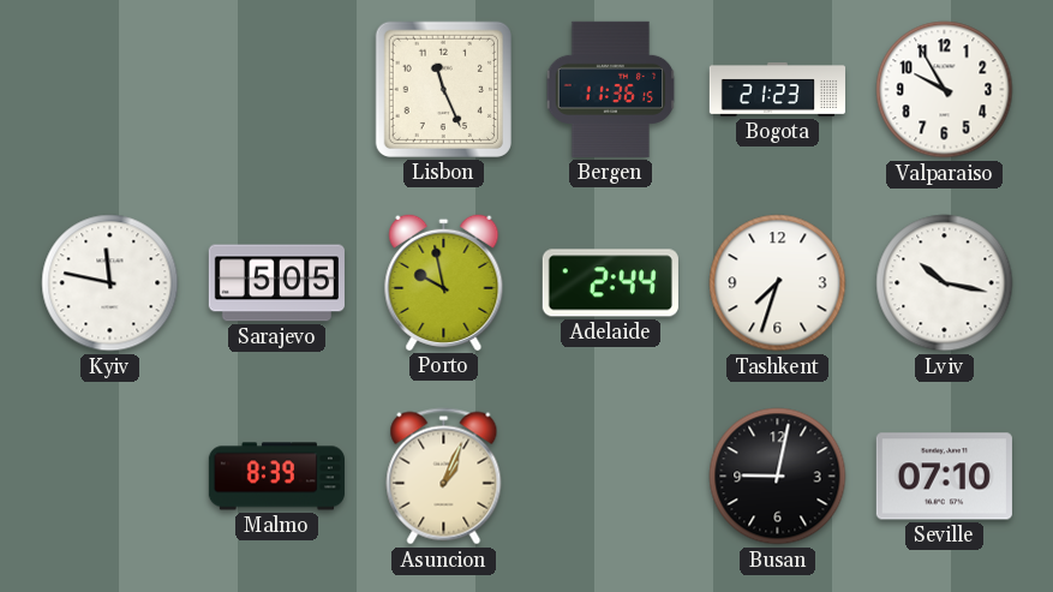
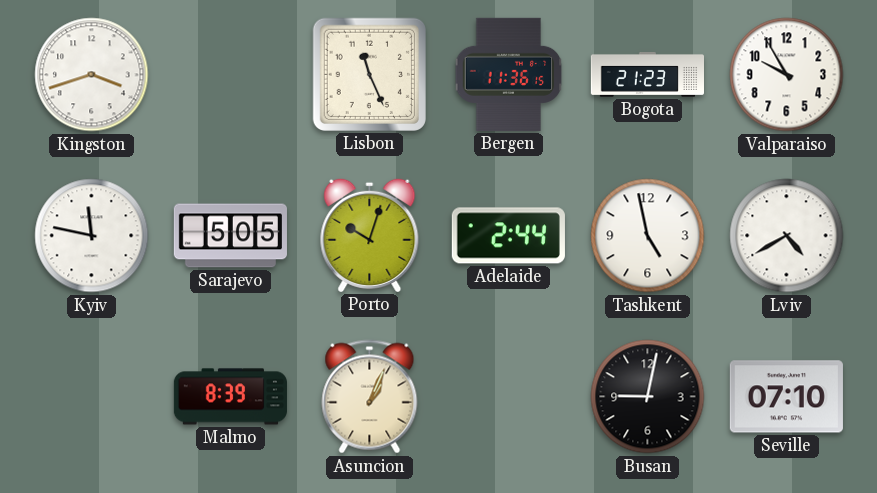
Kingston: none -> 3:42 (92, 75)
Porto: 9:58 -> 10:03 (370, 235)
Tashkent: 7:33 -> 4:58 (648, 236)
Lviv: 10:17 -> 4:40 (787, 236)
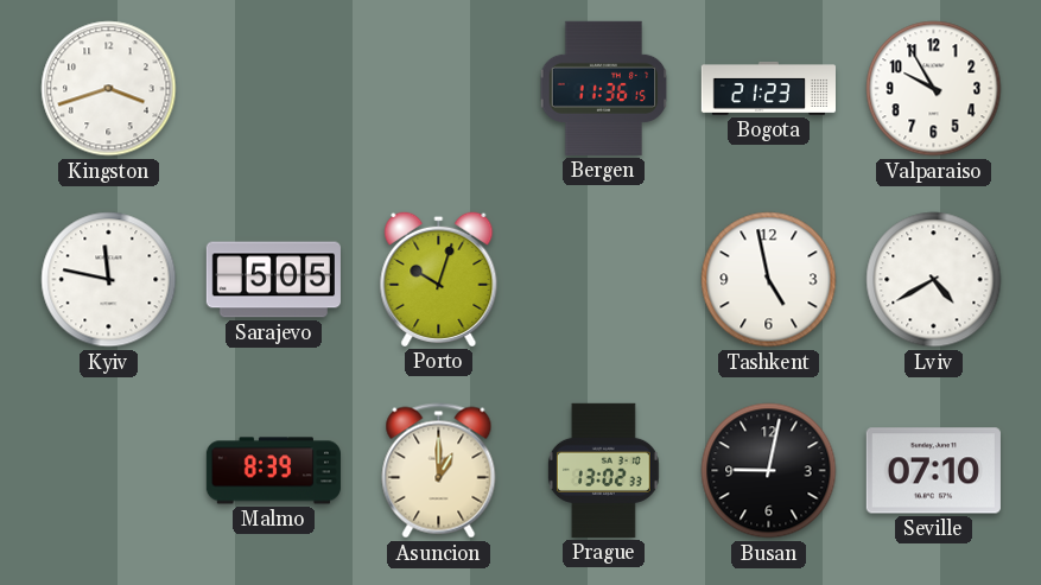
Lisbon: 11:26 -> none (369, 74)
Adelaide: 2:44 -> none (508, 236)
Asuncion: 1:04 -> 1:00 (439, 471)
Prague: none -> 13:02 (603, 470)
